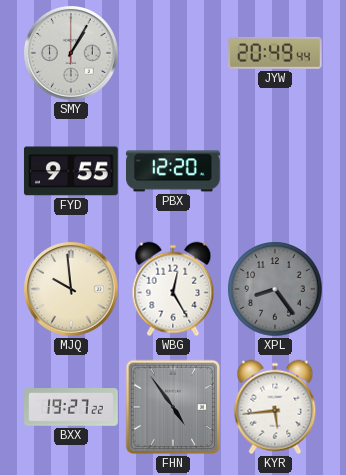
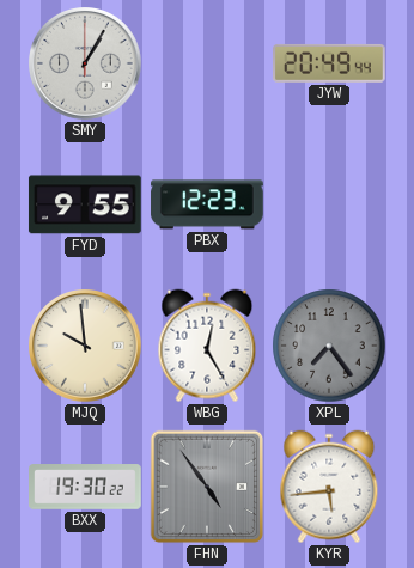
PBX: 12:20 -> 12:23 (208, 204)
XPL: 8:24 -> 7:24 (329, 346)
BXX: 19:27 -> 19:30 (85, 487)
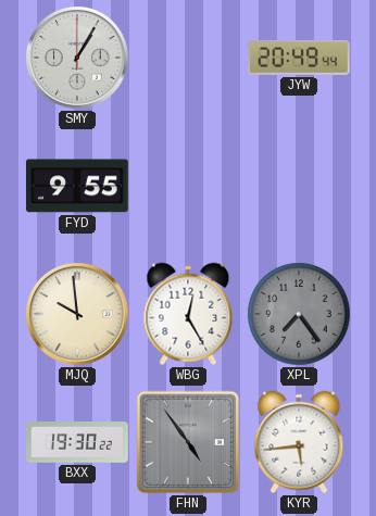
PBX: 12:23 -> none (208, 204)
